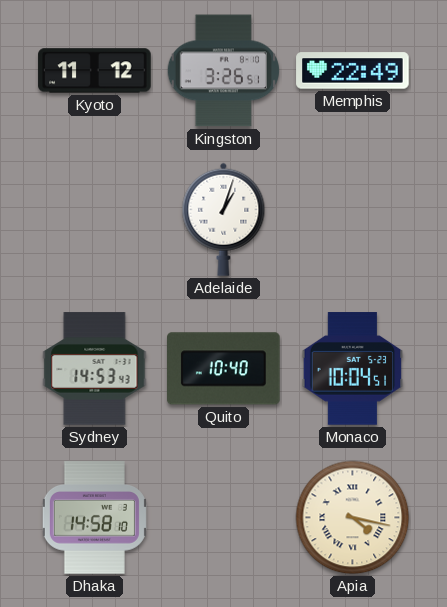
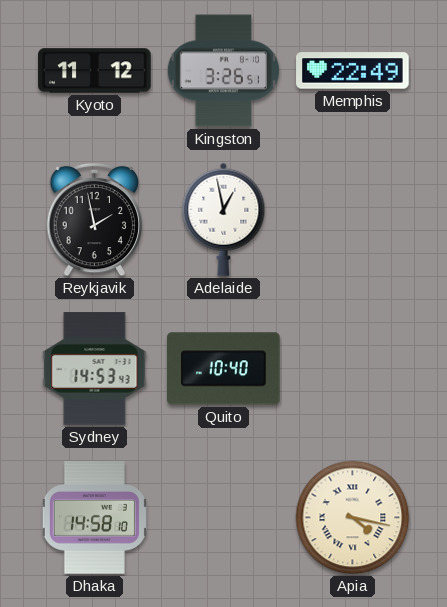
Reykjavik: none -> 1:58 (95, 220)
Adelaide: 1:03 -> 12:58 (224, 219)
Monaco: 10:04 -> none (353, 369)
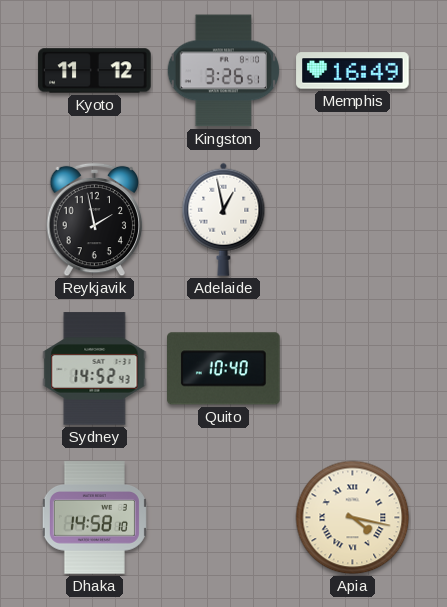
Memphis: 22:49 -> 16:49 (353, 71)
Sydney: 14:53 -> 14:52 (95, 369)
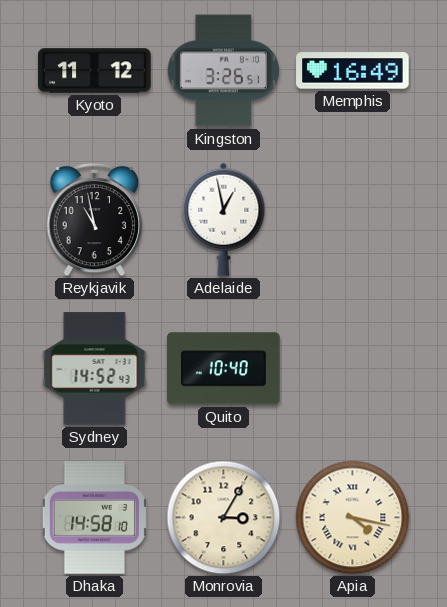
Reykjavik: 1:58 -> 10:58 (95, 220)
Monrovia: none -> 3:05 (224, 518)
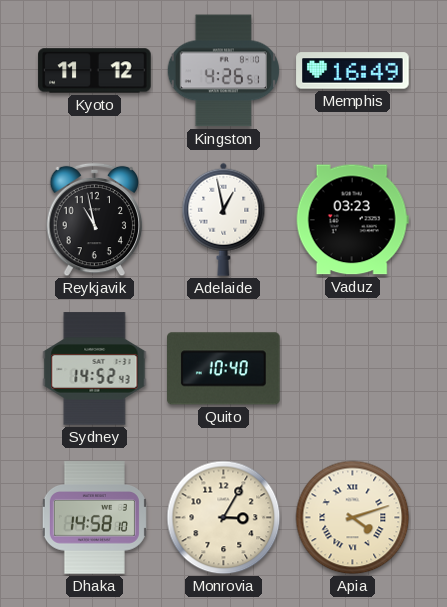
Kingston: 3:26 -> 4:26 (223, 71)
Vaduz: none -> 03:23 (352, 220)
Apia: 4:17 -> 4:12 (353, 518)
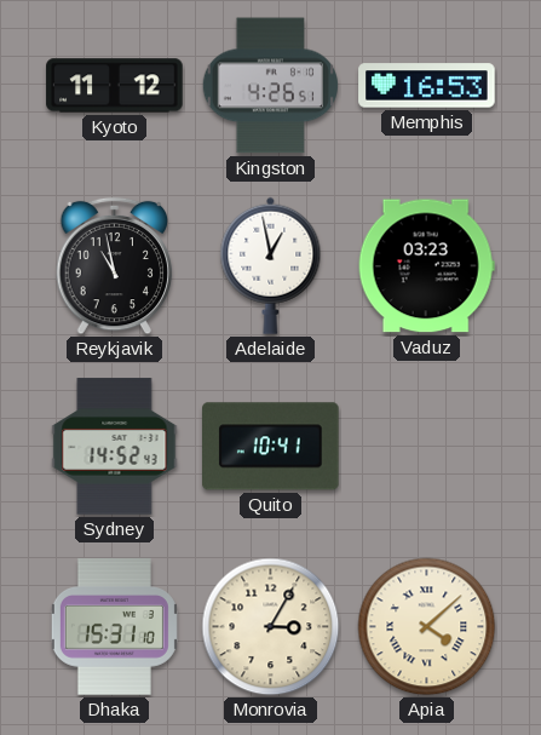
Memphis: 16:49 -> 16:53 (427, 86)
Quito: 10:40 -> 10:41 (271, 447)
Dhaka: 14:58 -> 15:31 (114, 627)
Apia: 4:12 -> 4:08 (427, 627)
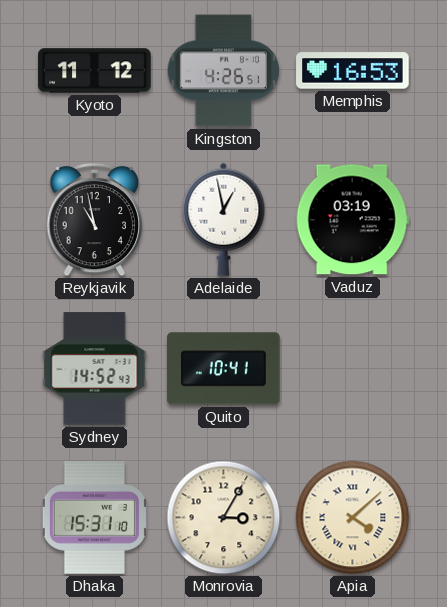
Vaduz: 03:23 -> 03:19 (352, 220)
